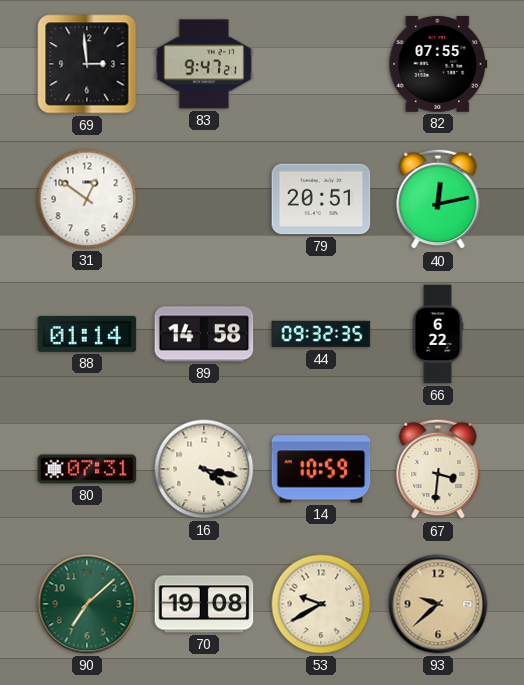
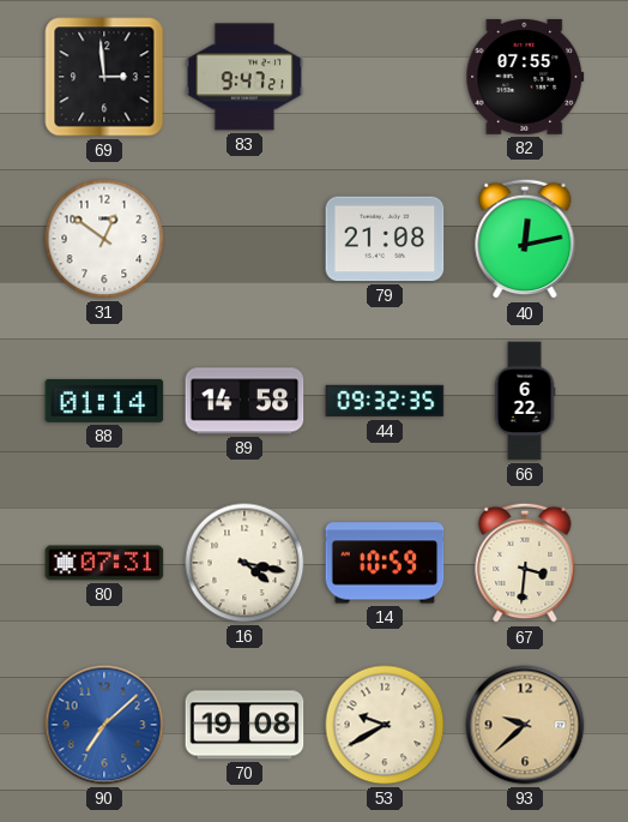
79: 20:51 -> 21:08 (385, 239)
90 dial: green -> blue (104, 725)
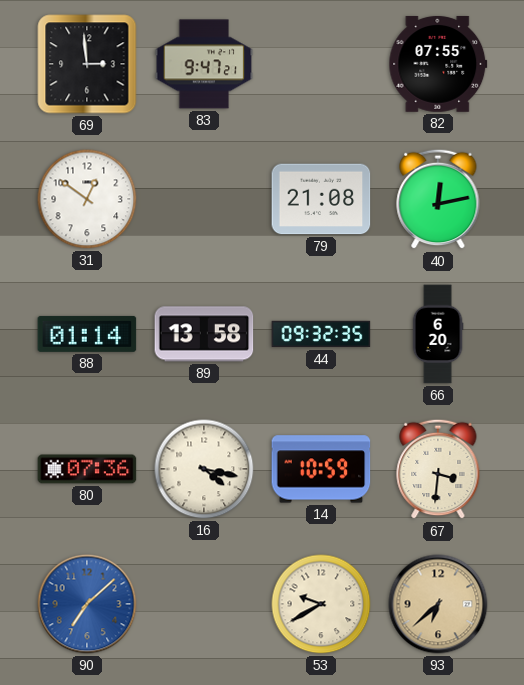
89: 14:58 -> 13:58 (204, 334)
66: 6:22 -> 6:20 (438, 334)
80: 07:31 -> 07:36 (87, 469)
70: 19:08 -> none (244, 725)
93: 9:38 -> 6:38 (438, 604)
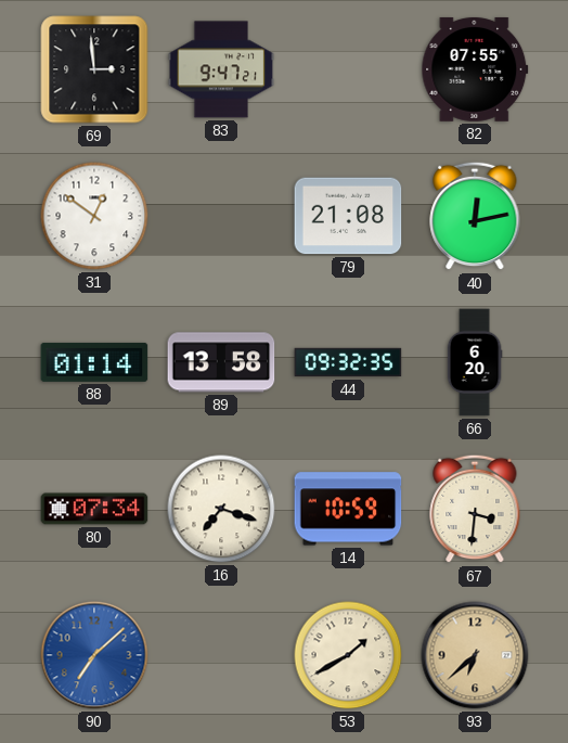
80: 07:36 -> 07:34 (94, 509)
16: 4:17 -> 7:18 (221, 509)
53: 9:40 -> 1:40 (348, 655)
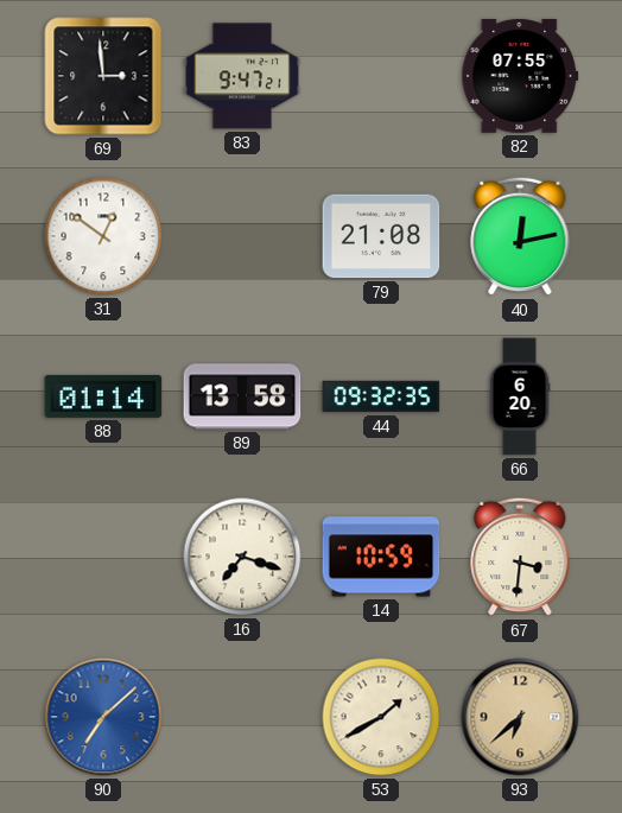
80: 07:34 -> none (94, 509)
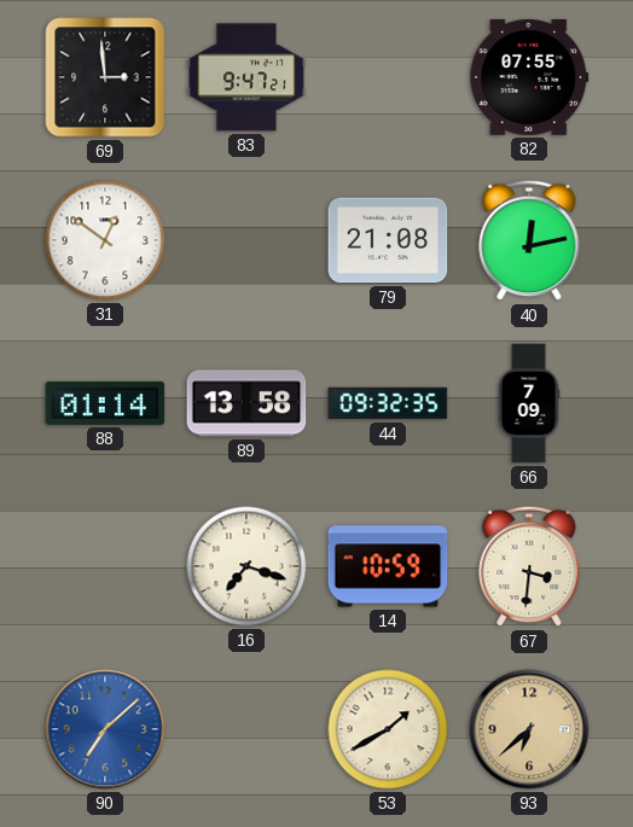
66: 6:20 -> 7:09 (529, 403)
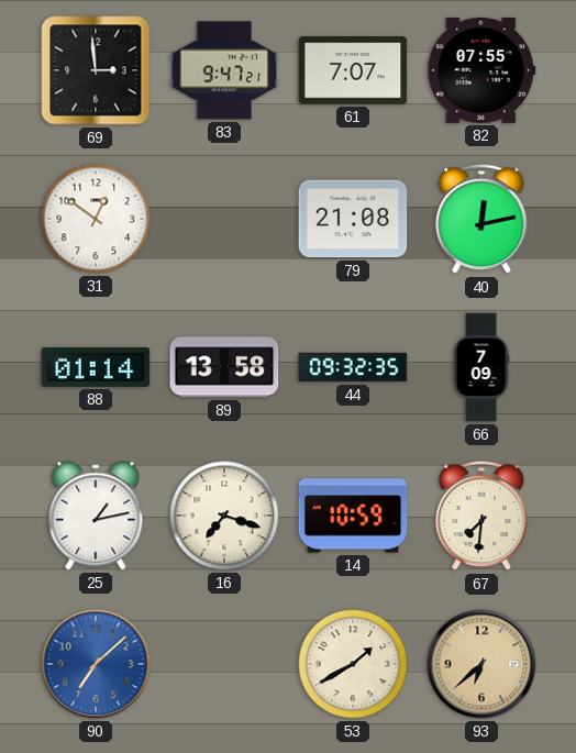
61: none -> 7:07 (353, 70)
25: none -> 1:13 (96, 516)
67: 3:31 -> 7:31 (481, 516)
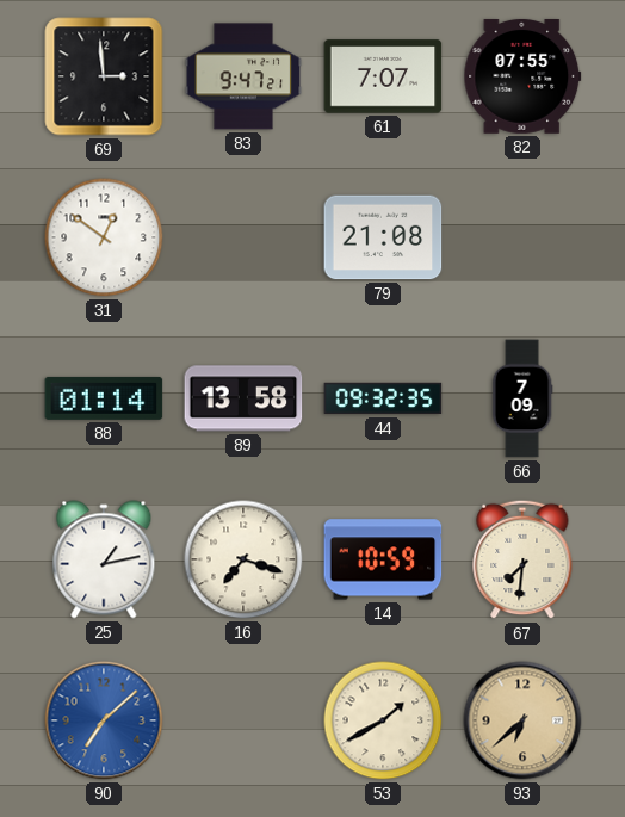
40: 12:13 -> none (481, 219)
